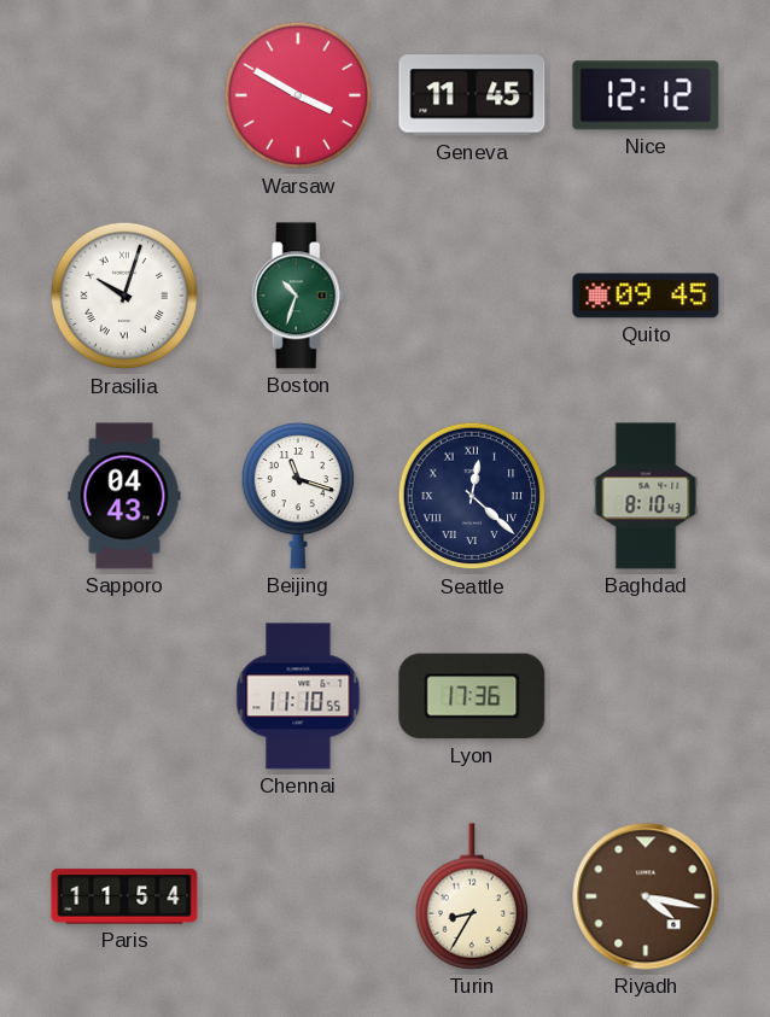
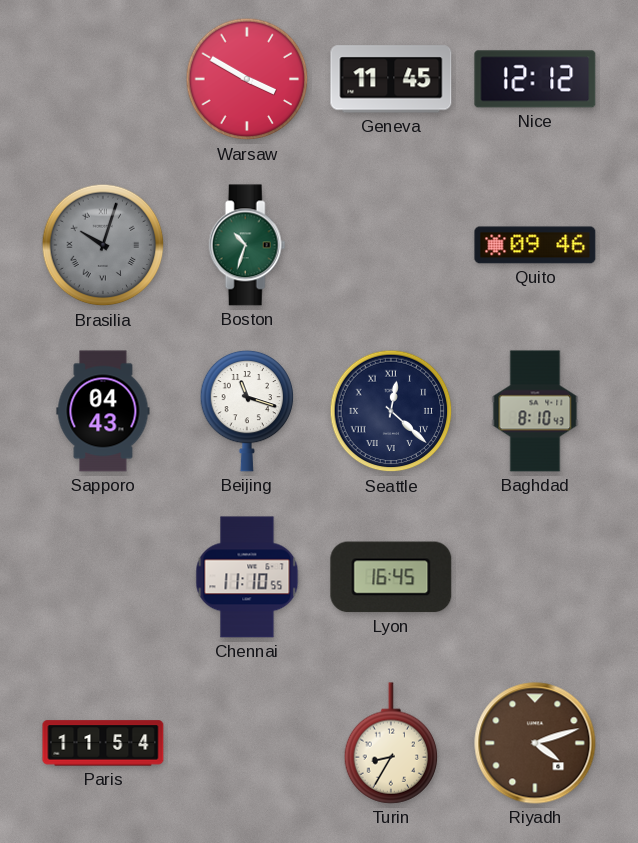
Brasilia dial: white -> grey (103, 245)
Quito: 09:45 -> 09:46 (535, 245)
Lyon: 17:36 -> 16:45 (391, 577)
Riyadh: 4:17 -> 4:12 (535, 743)
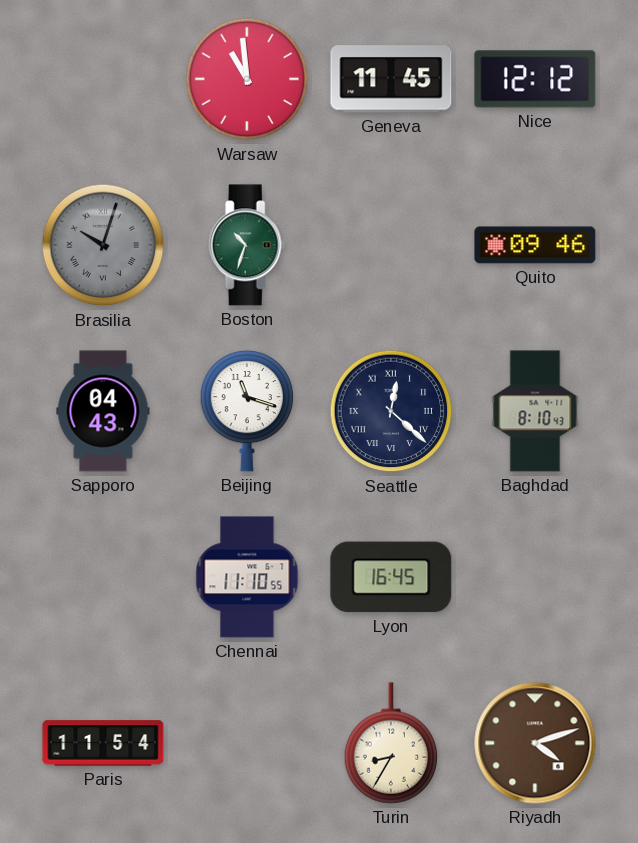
Warsaw: 3:50 -> 10:59 (247, 79)
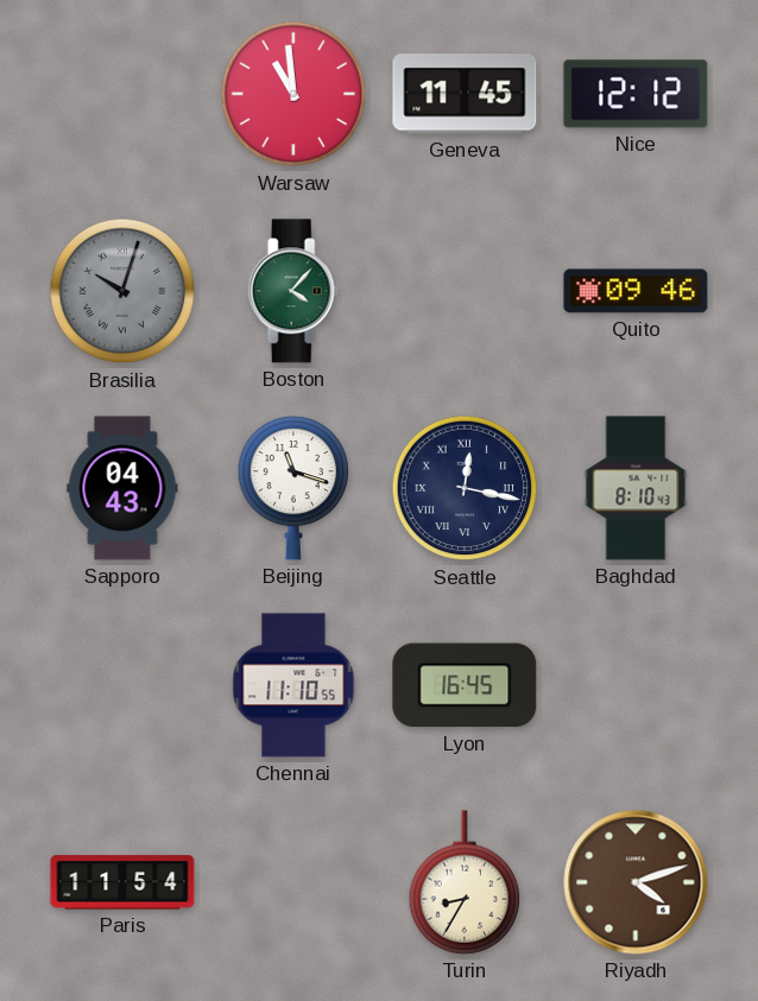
Boston: 10:33 -> 4:07 (293, 291)
Seattle: 12:22 -> 12:17 (465, 488)
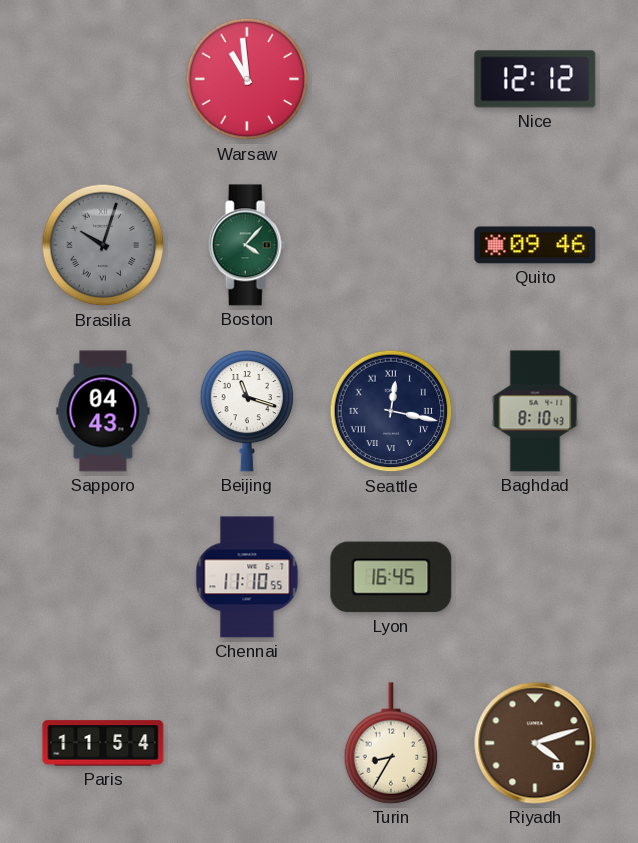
Geneva: 11:45 -> none (465, 94)
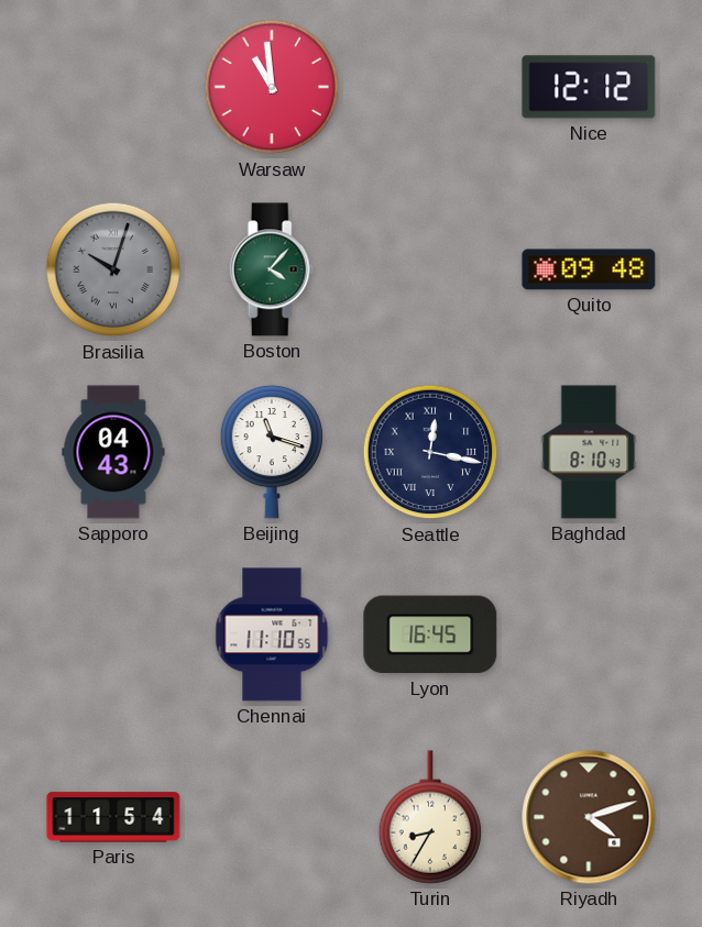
Quito: 09:46 -> 09:48 (589, 269)
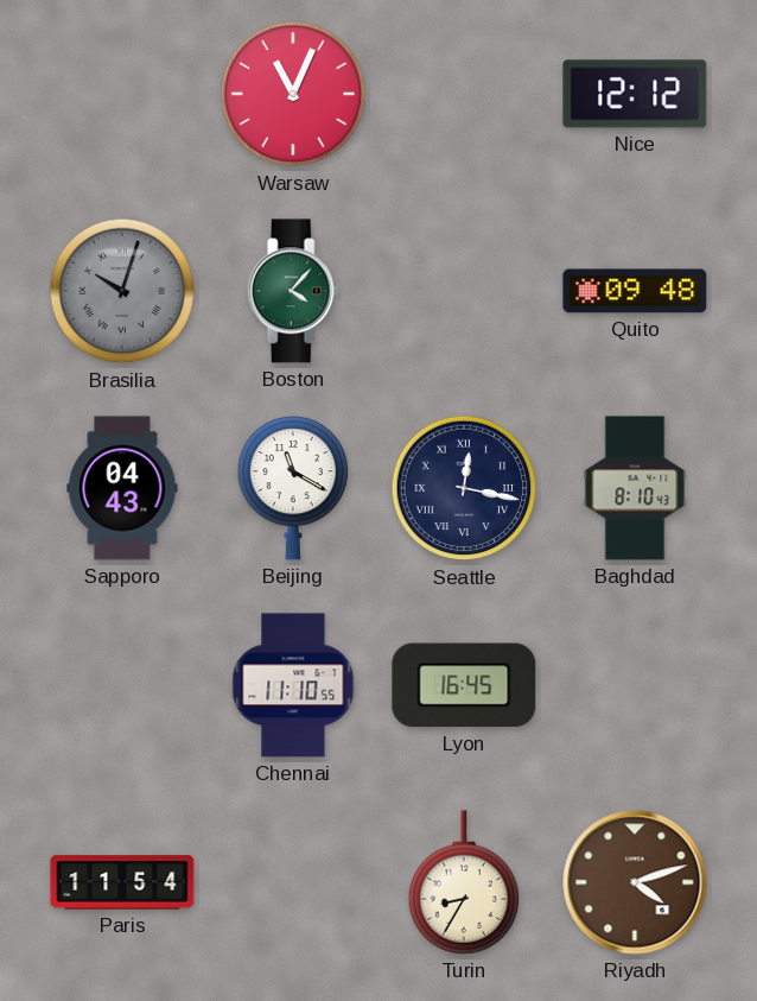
Warsaw: 10:59 -> 11:04 (293, 94)
Beijing: 11:18 -> 11:20 (293, 488)
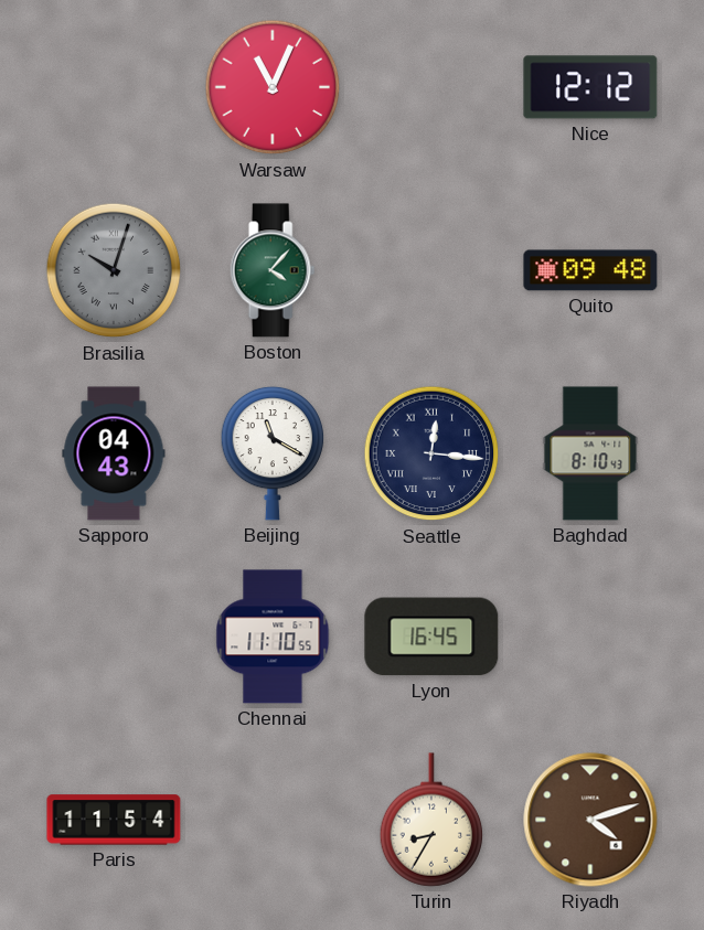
Seattle: 12:17 -> 12:16 (431, 453)
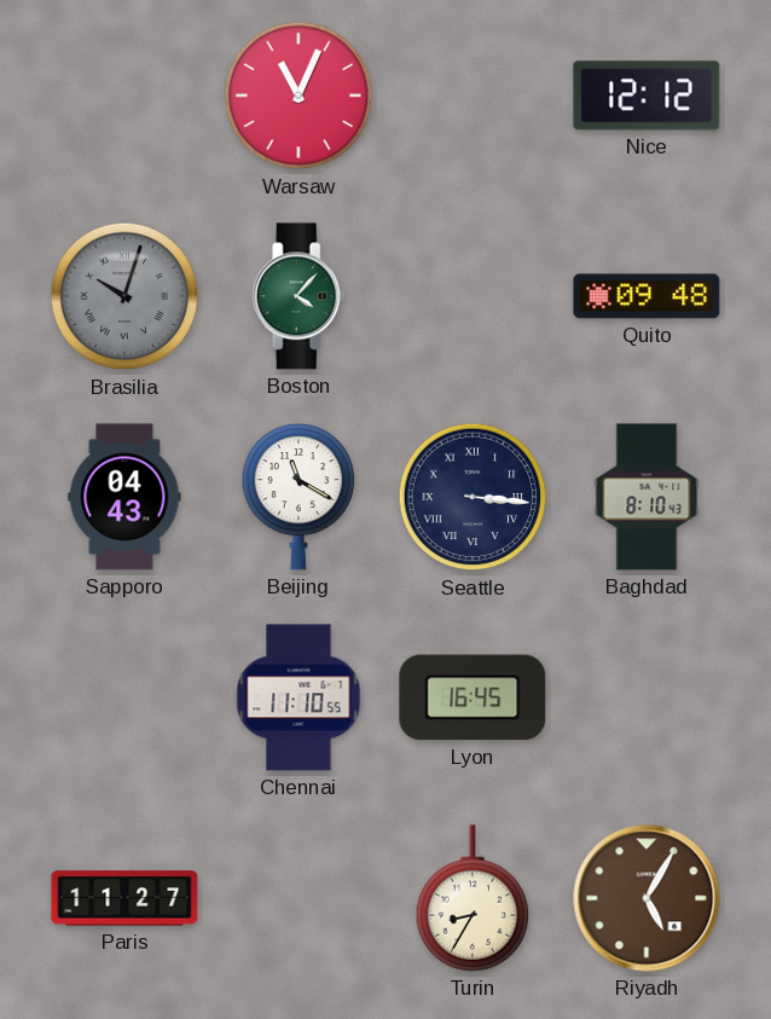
Seattle: 12:16 -> 3:16 (473, 497)
Paris: 11:54 -> 11:27 (124, 898)
Riyadh: 4:12 -> 5:05 (647, 898)
